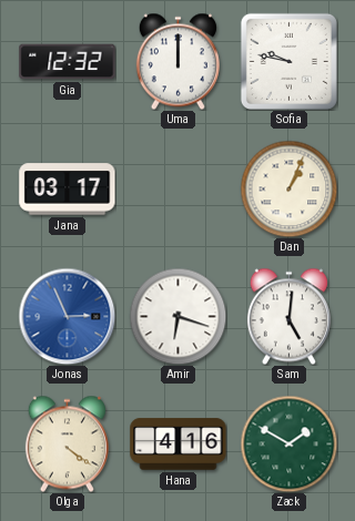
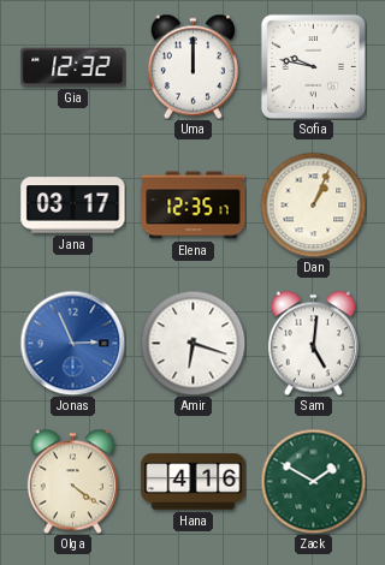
Elena: none -> 12:35 (194, 206)
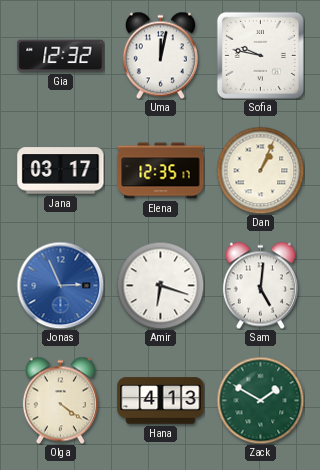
Uma: 12:00 -> 12:02 (160, 55)
Hana: 4:16 -> 4:13 (161, 401)
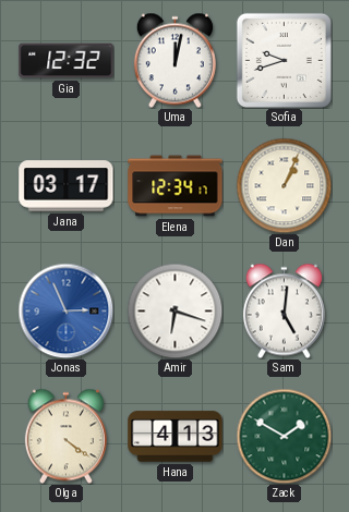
Sofia: 9:47 -> 9:42 (284, 60)
Elena: 12:35 -> 12:34 (176, 186)
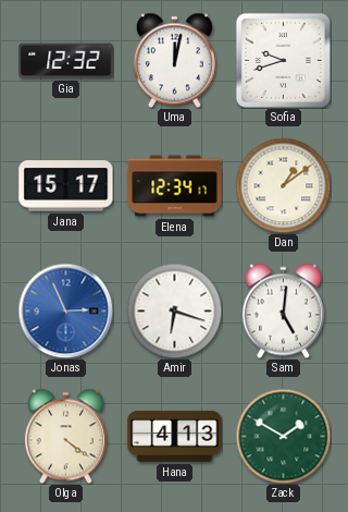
Jana: 03:17 -> 15:17 (66, 186)
Dan: 1:04 -> 1:09 (283, 185)
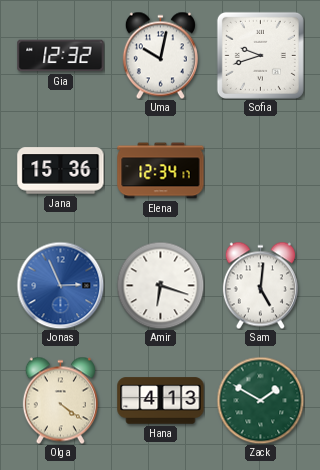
Uma: 12:02 -> 10:02 (160, 55)
Jana: 15:17 -> 15:36 (61, 171)
Dan: 1:09 -> none (283, 185)
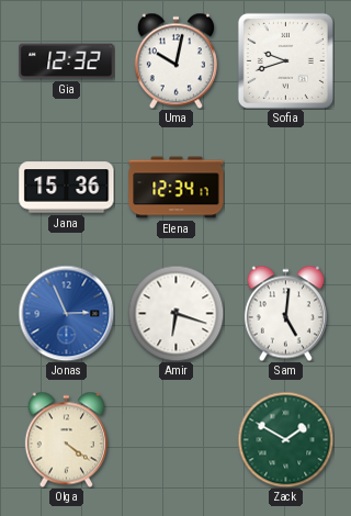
Hana: 4:13 -> none (161, 401)
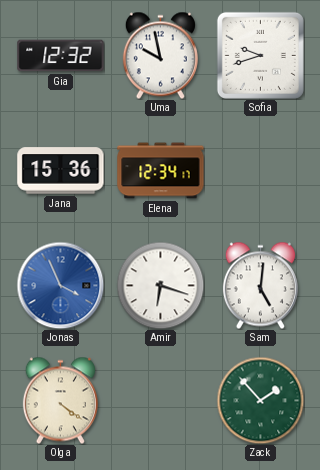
Uma: 10:02 -> 9:58 (160, 55)
Jonas: 2:56 -> 3:56 (60, 285)
Zack: 1:50 -> 1:53 (260, 400)
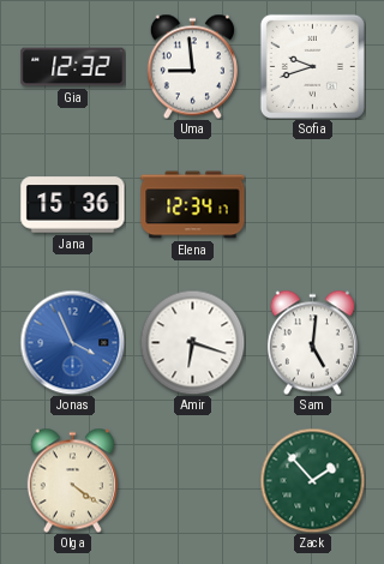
Uma: 9:58 -> 8:59 (192, 66)
